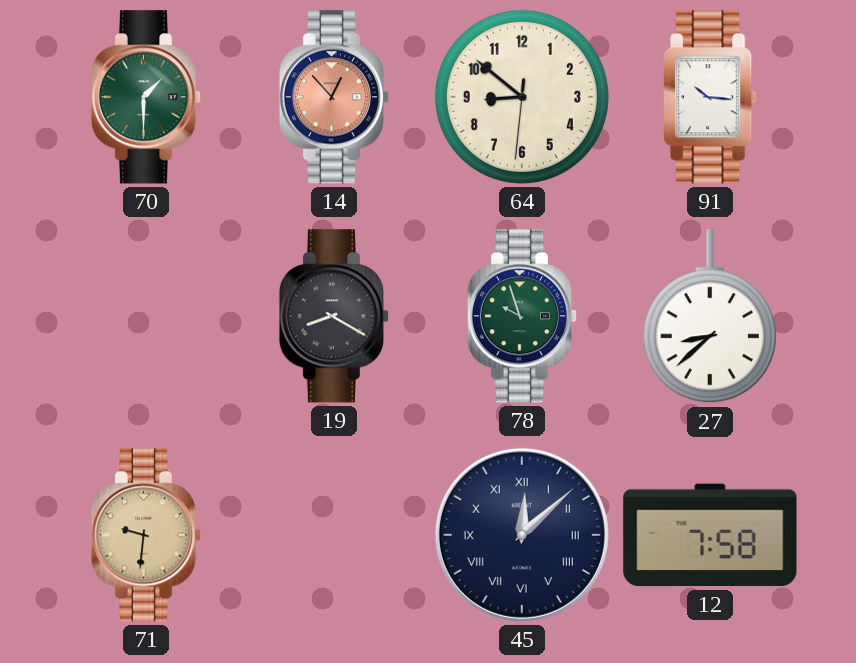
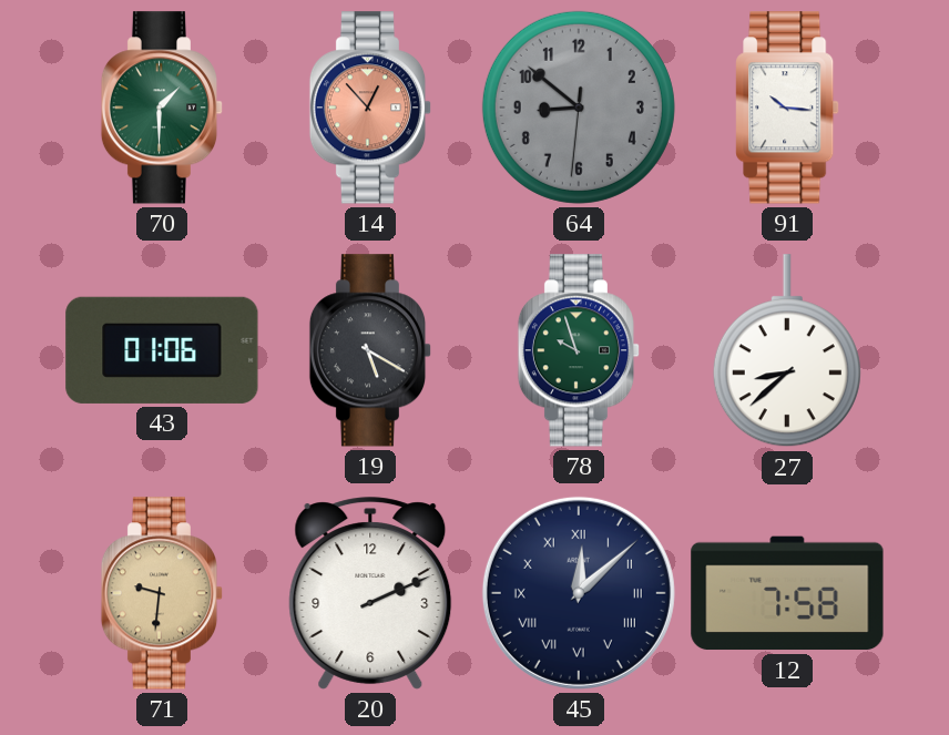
64 dial: cream -> grey (579, 108)
43: none -> 01:06 (162, 350)
19: 8:20 -> 5:20 (370, 350)
20: none -> 2:11 (370, 593)
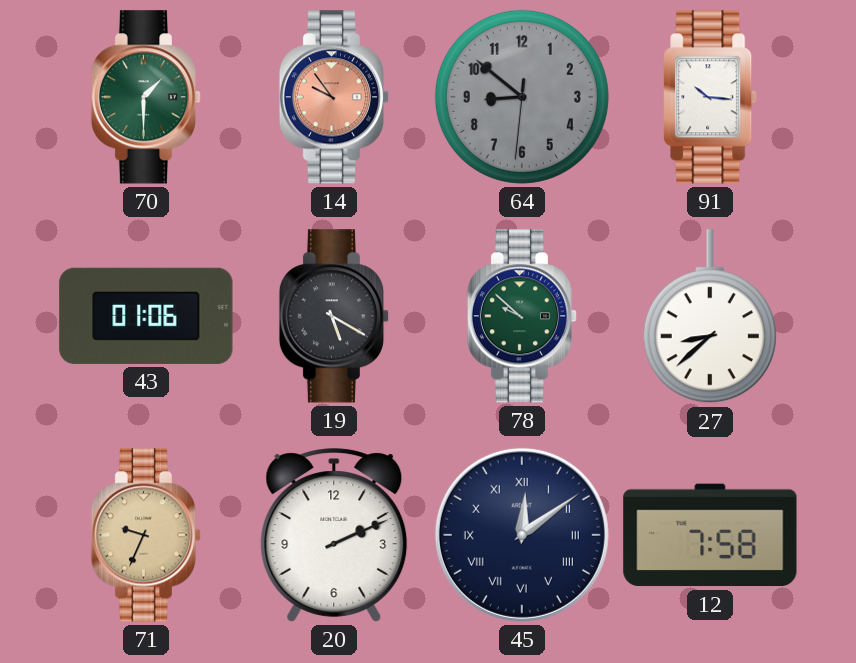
14: 12:53 -> 9:54 (334, 97)
78: 9:57 -> 9:52 (522, 316)
71: 9:31 -> 9:34 (146, 535)
45: 12:08 -> 12:09 (522, 535)
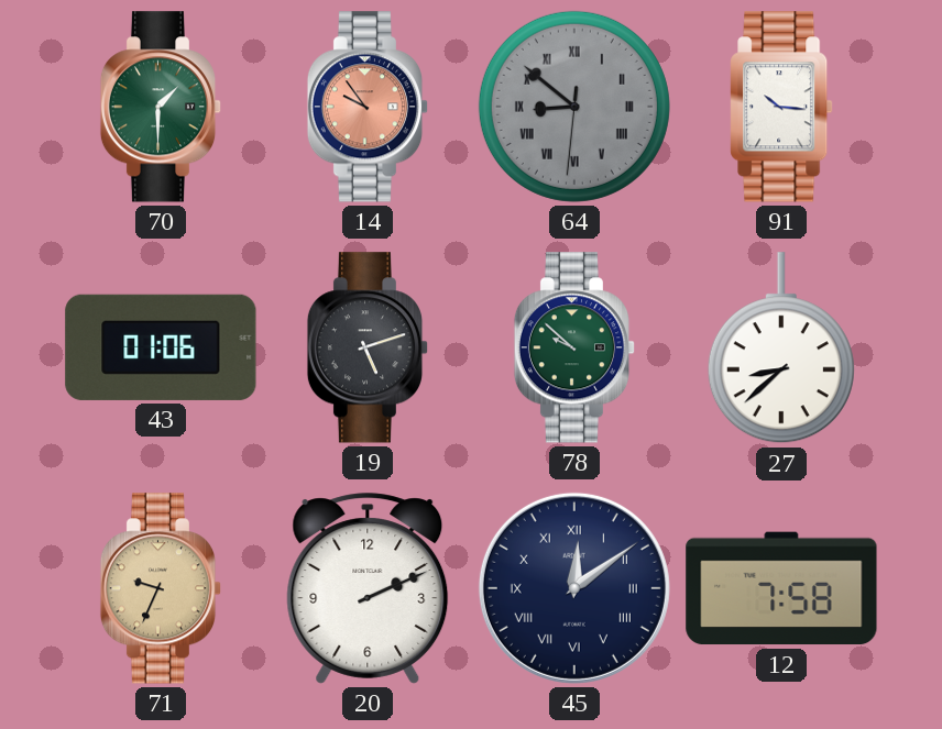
64 numerals: Arabic -> Roman (574, 107)
19: 5:20 -> 5:12 (368, 347)
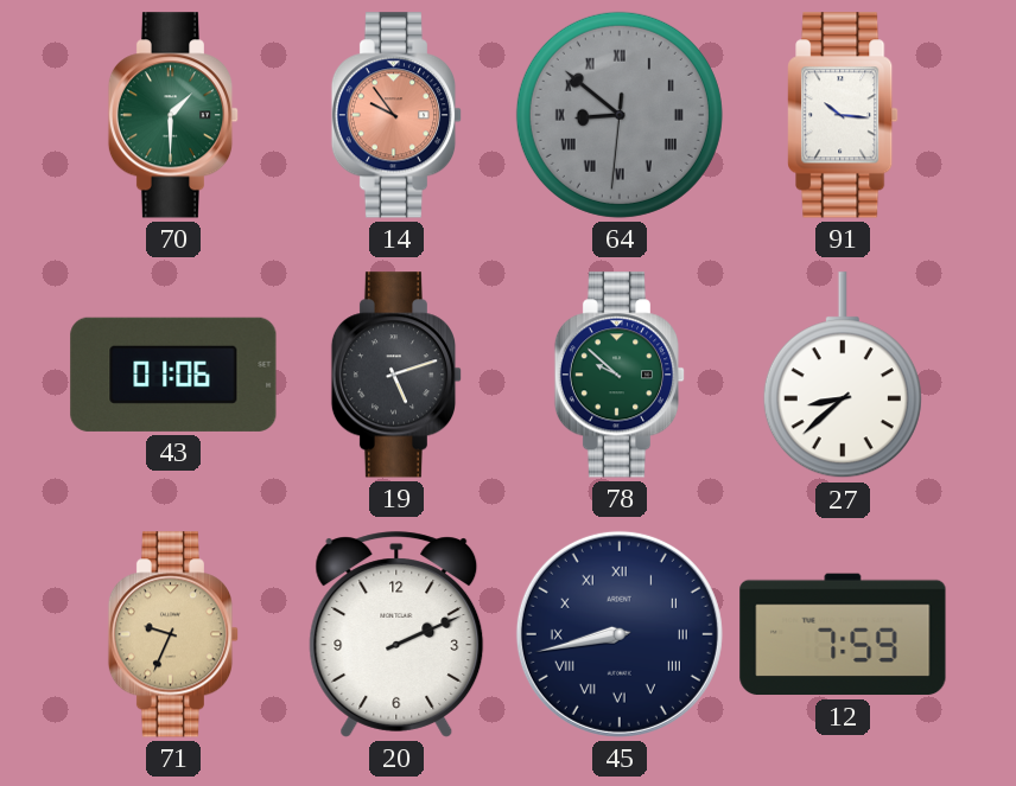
45: 12:09 -> 8:43 (620, 634)
12: 7:58 -> 7:59 (843, 634)
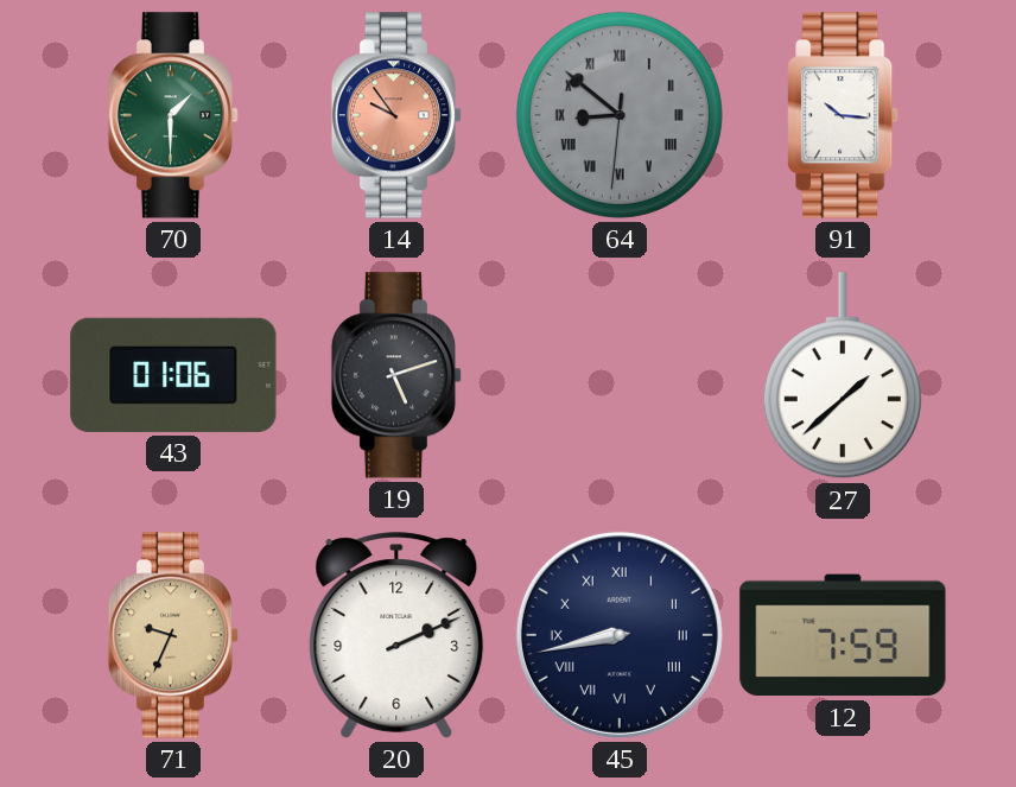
78: 9:52 -> none (620, 375)
27: 8:38 -> 1:38 (843, 376)
